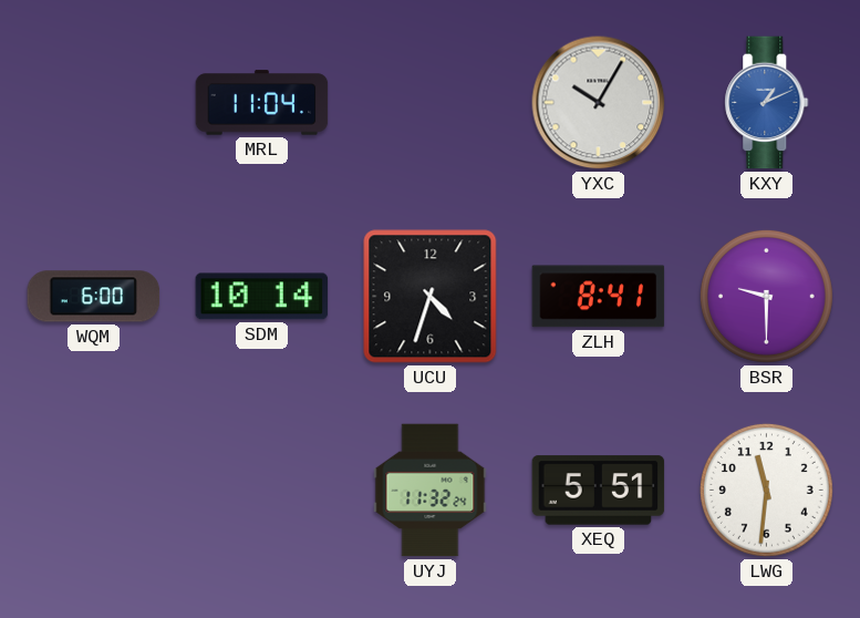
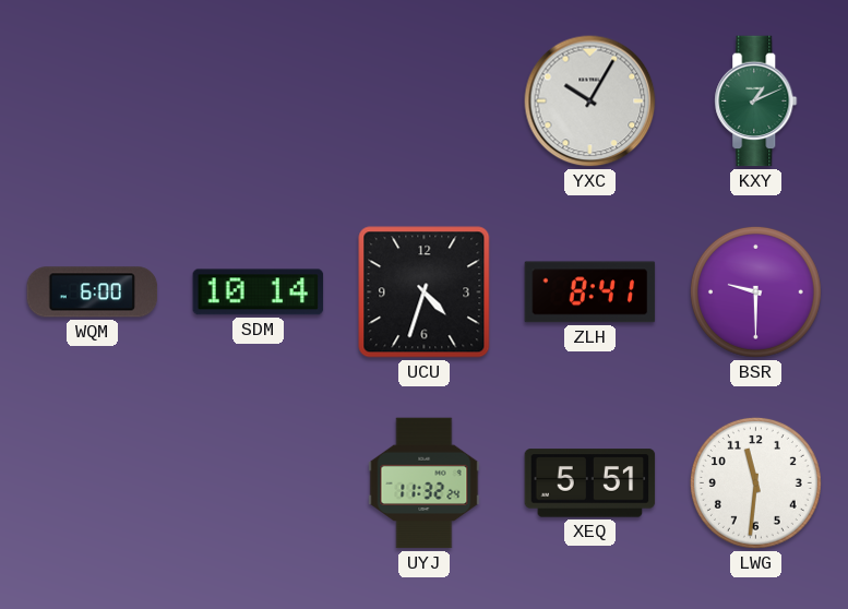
MRL: 11:04 -> none (262, 103)
KXY dial: blue -> green (756, 101)
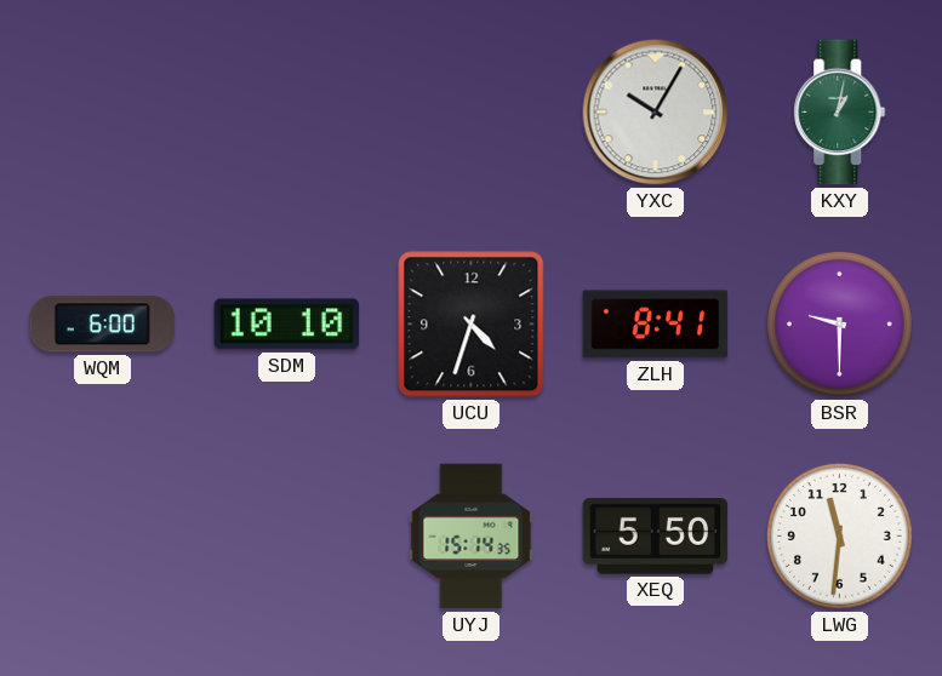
KXY: 1:11 -> 1:02 (840, 113)
SDM: 10:14 -> 10:10 (287, 325)
UYJ: 11:32 -> 15:14 (472, 537)
XEQ: 5:51 -> 5:50 (656, 537)
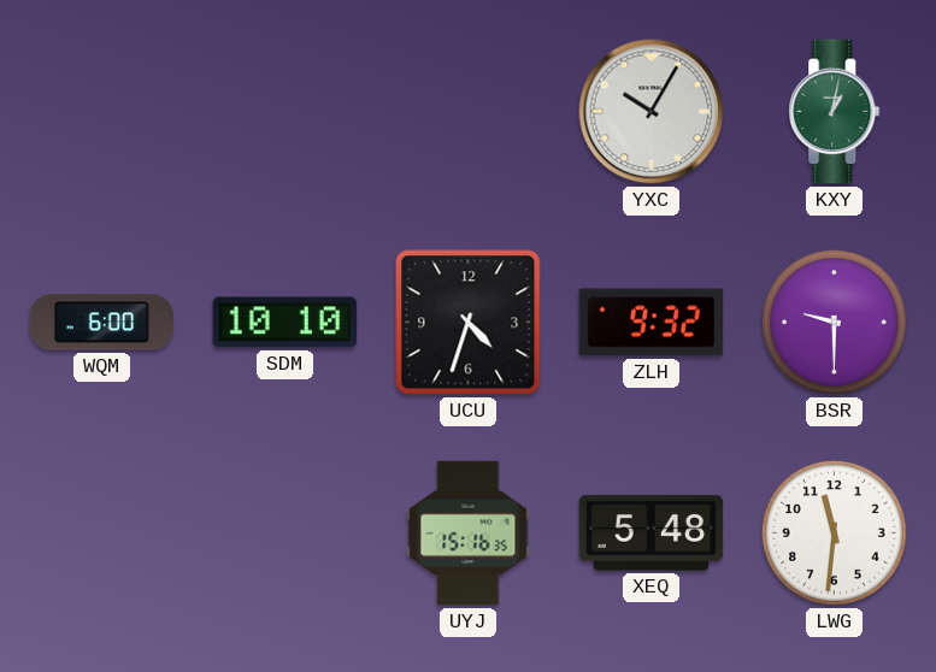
ZLH: 8:41 -> 9:32 (652, 323)
UYJ: 15:14 -> 15:16 (469, 534)
XEQ: 5:50 -> 5:48 (652, 534)
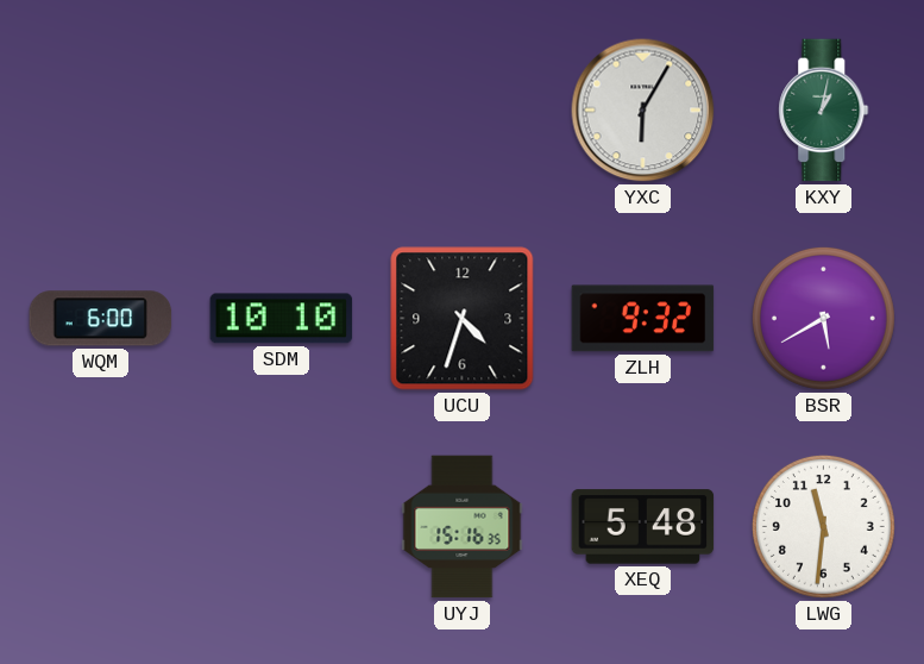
YXC: 10:05 -> 6:05 (643, 111)
BSR: 9:30 -> 5:40 (823, 318)
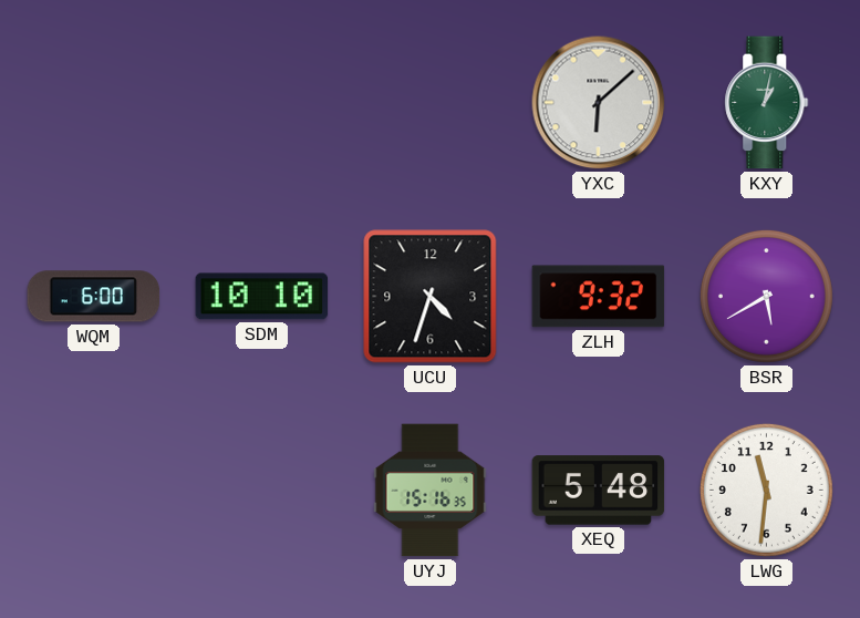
YXC: 6:05 -> 6:08 (599, 103)
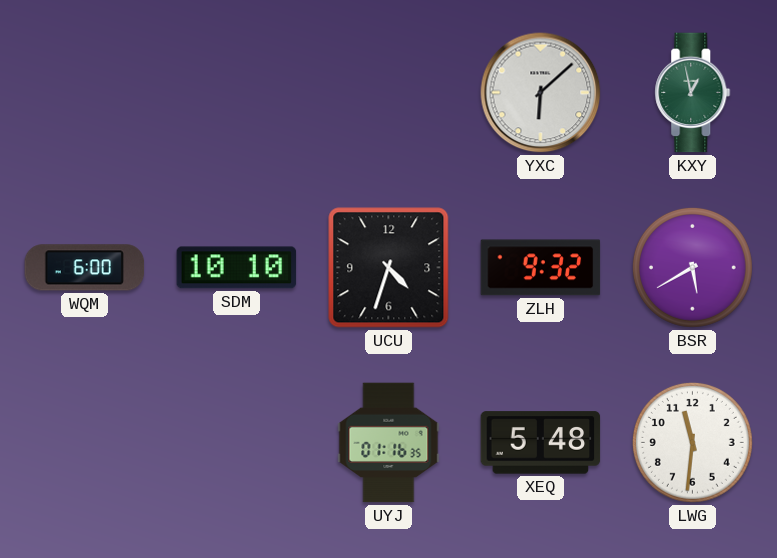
KXY: 1:02 -> 12:58 (693, 93)
UYJ: 15:16 -> 01:16 (389, 443)
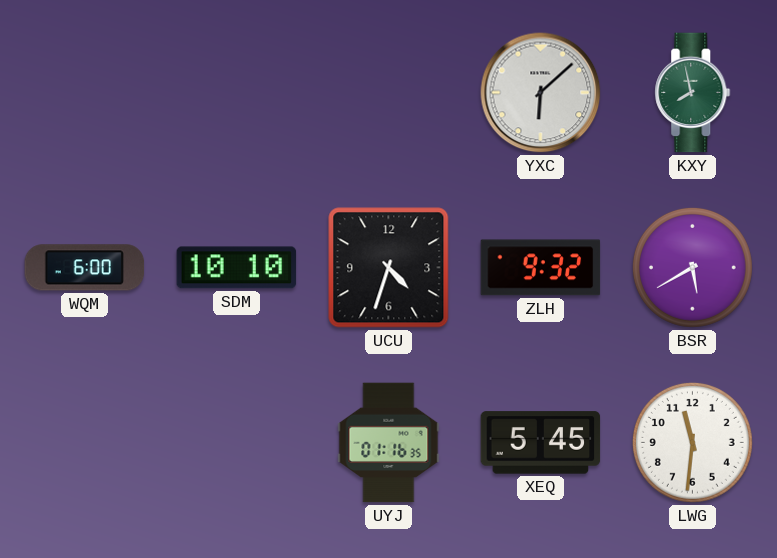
KXY: 12:58 -> 7:58 (693, 93)
XEQ: 5:48 -> 5:45 (541, 443)
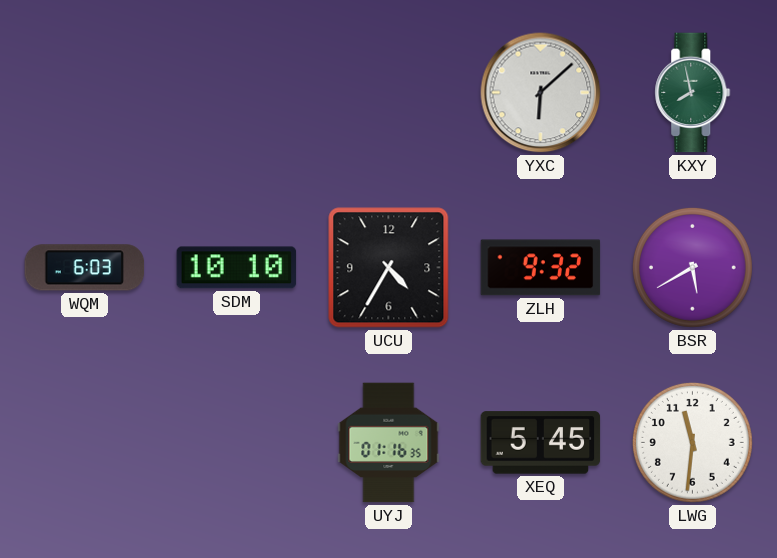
WQM: 6:00 -> 6:03 (85, 268)
UCU: 4:33 -> 4:35 (389, 268)
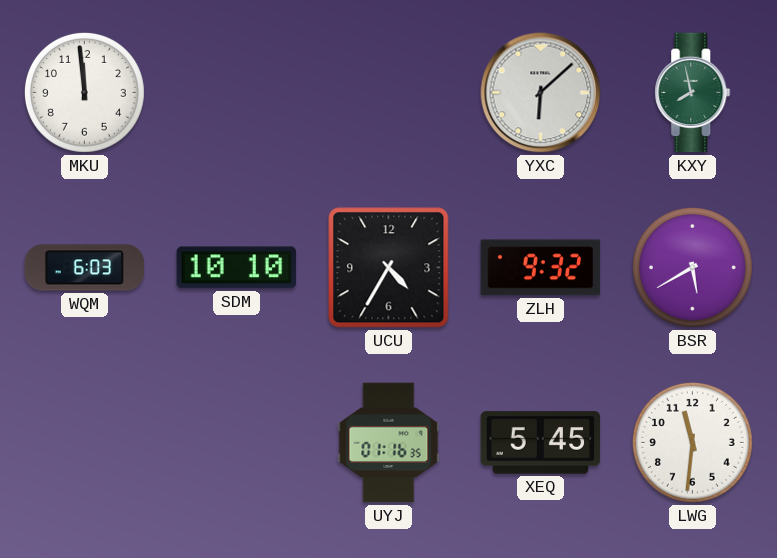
MKU: none -> 11:59 (84, 92)
